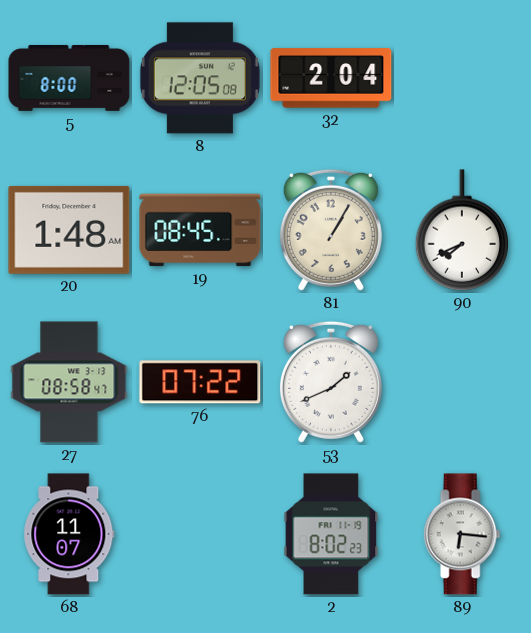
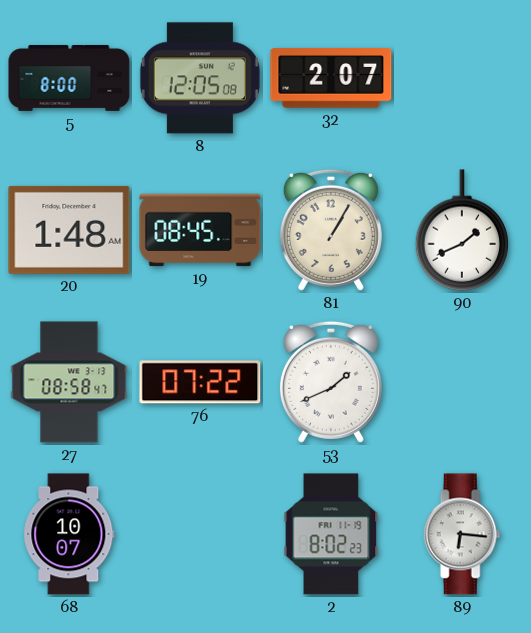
32: 2:04 -> 2:07 (331, 78)
90: 7:41 -> 1:41 (462, 230)
68: 11:07 -> 10:07 (69, 534)
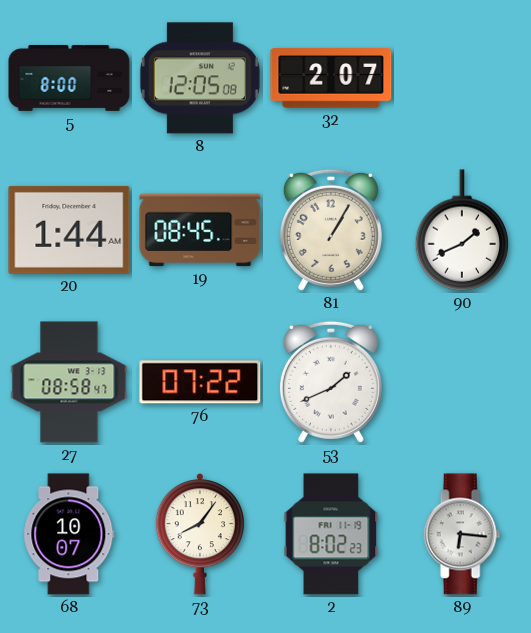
20: 1:48 -> 1:44 (69, 230)
73: none -> 8:06 (199, 535)
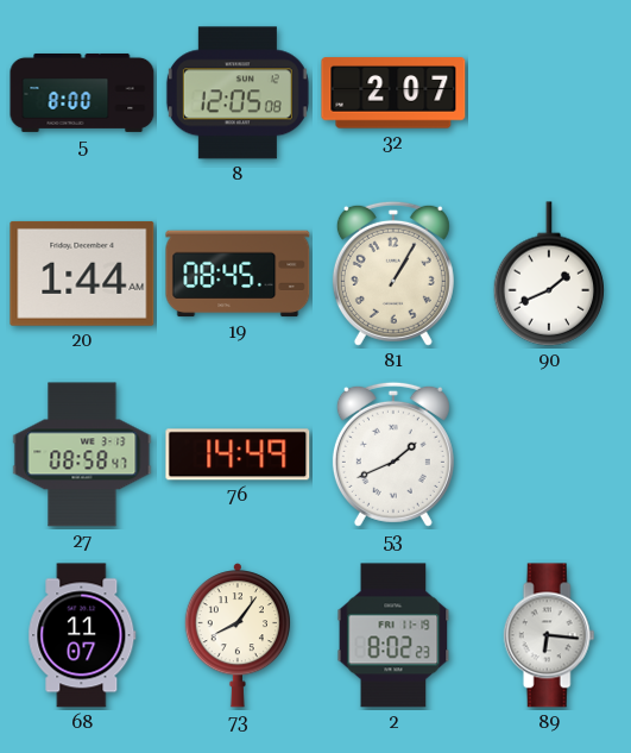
76: 07:22 -> 14:49 (238, 454)
68: 10:07 -> 11:07 (82, 635)
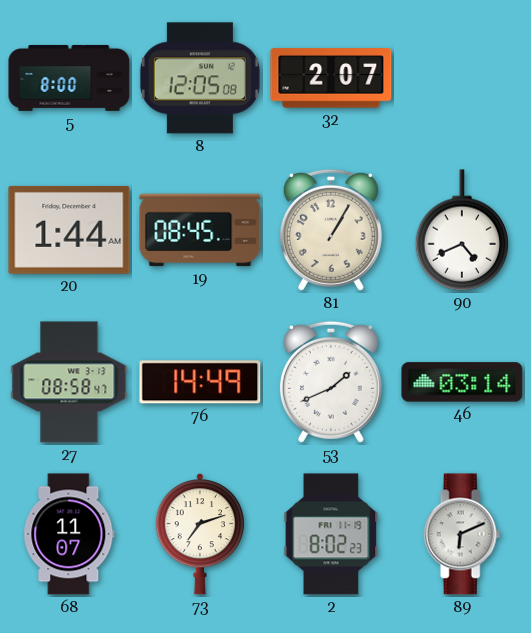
90: 1:41 -> 4:41 (462, 230)
46: none -> 03:14 (462, 382)
73: 8:06 -> 7:12 (199, 535)
89: 6:16 -> 6:11 (462, 534)
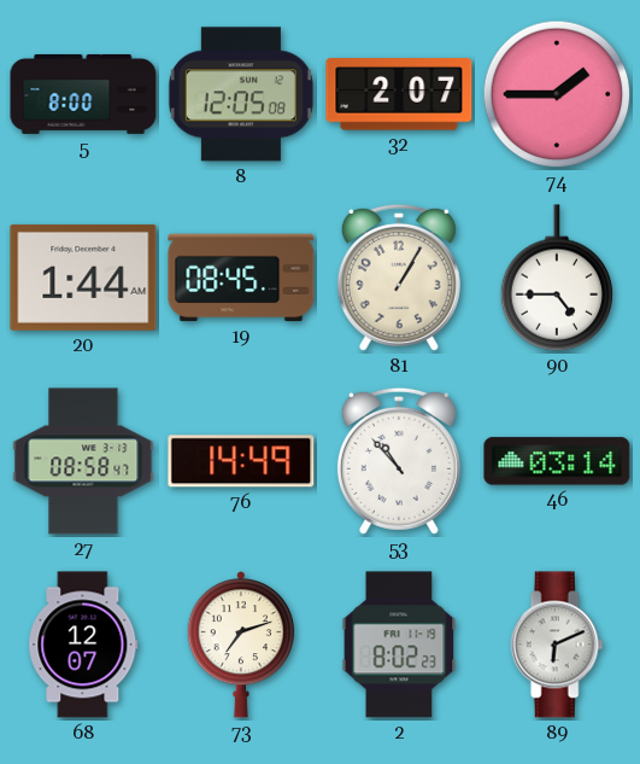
74: none -> 1:45 (557, 94)
90: 4:41 -> 4:45 (557, 278)
53: 1:41 -> 10:53 (399, 461)
68: 11:07 -> 12:07 (83, 645)
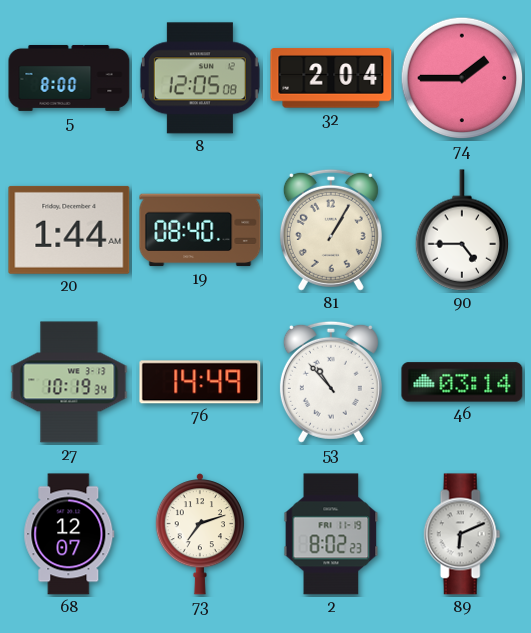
32: 2:07 -> 2:04 (331, 78)
19: 08:45 -> 08:40 (200, 230)
27: 08:58 -> 10:19 (69, 382)
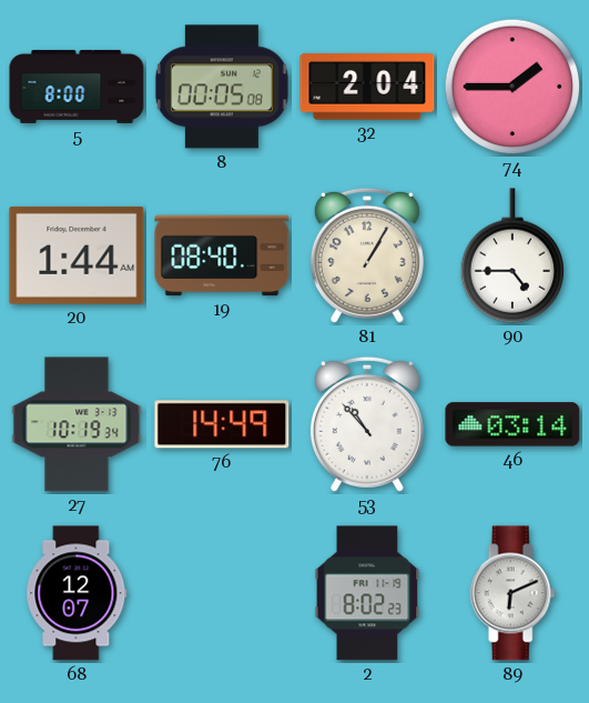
8: 12:05 -> 00:05 (222, 87)
73: 7:12 -> none (199, 535)
